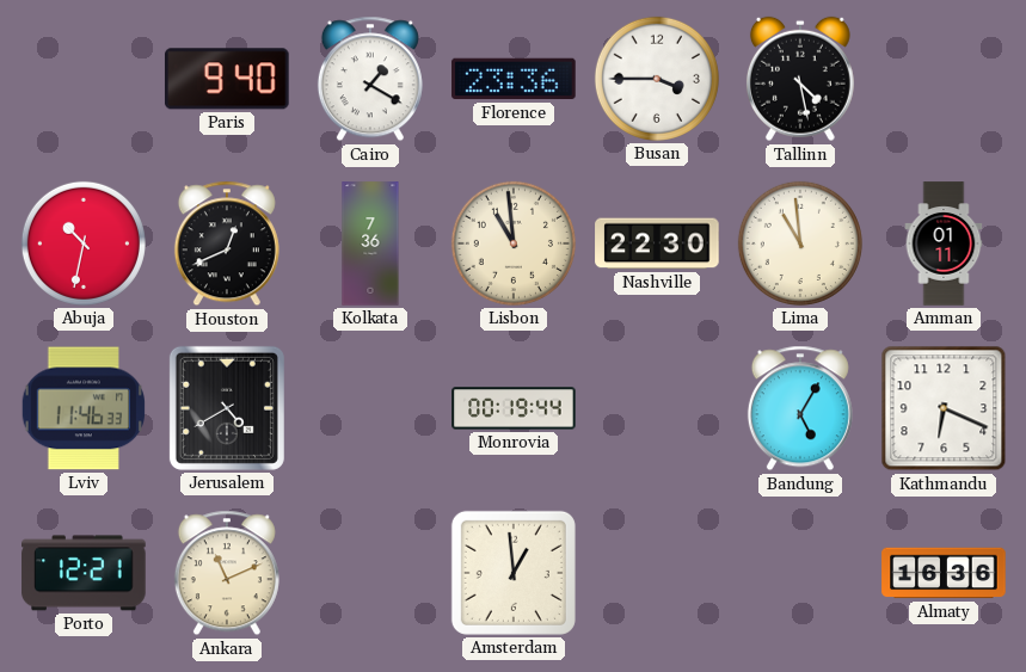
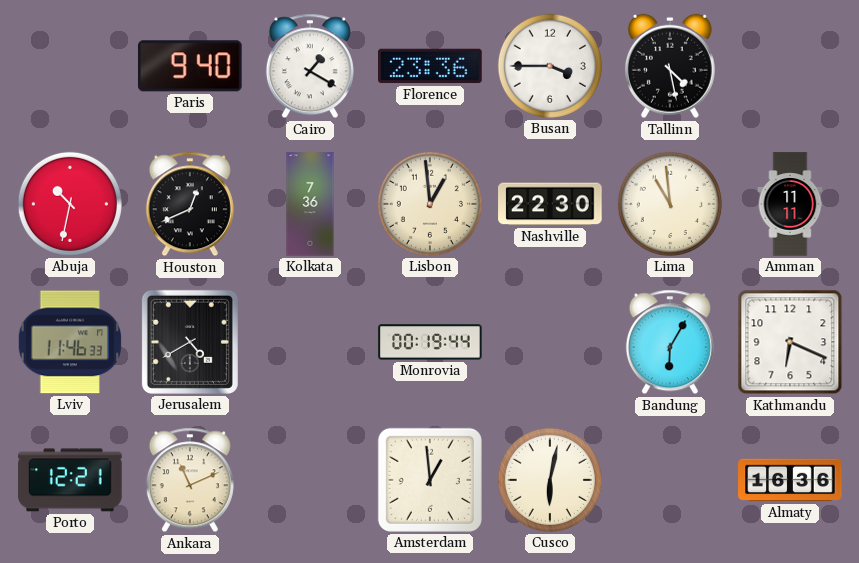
Lisbon: 10:59 -> 12:59 (430, 204)
Amman: 01:11 -> 11:11 (790, 204)
Bandung: 5:05 -> 6:05 (670, 342)
Cusco: none -> 6:02 (550, 480)
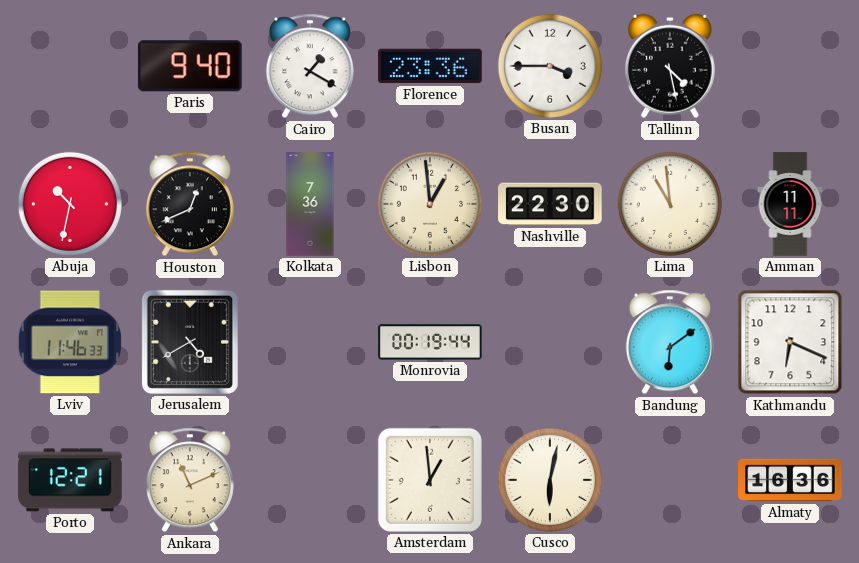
Bandung: 6:05 -> 6:09 (670, 342)
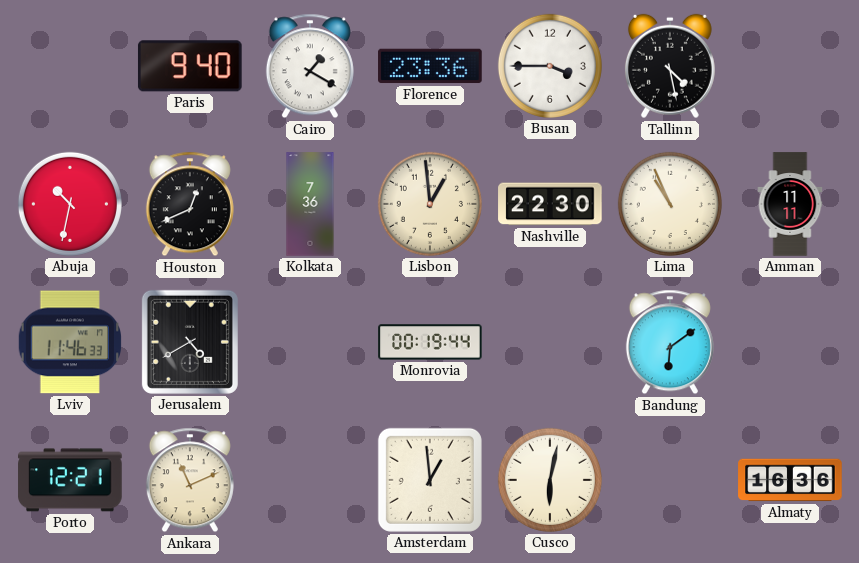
Lima: 10:59 -> 10:56 (670, 204)
Kathmandu: 6:19 -> none (790, 342)
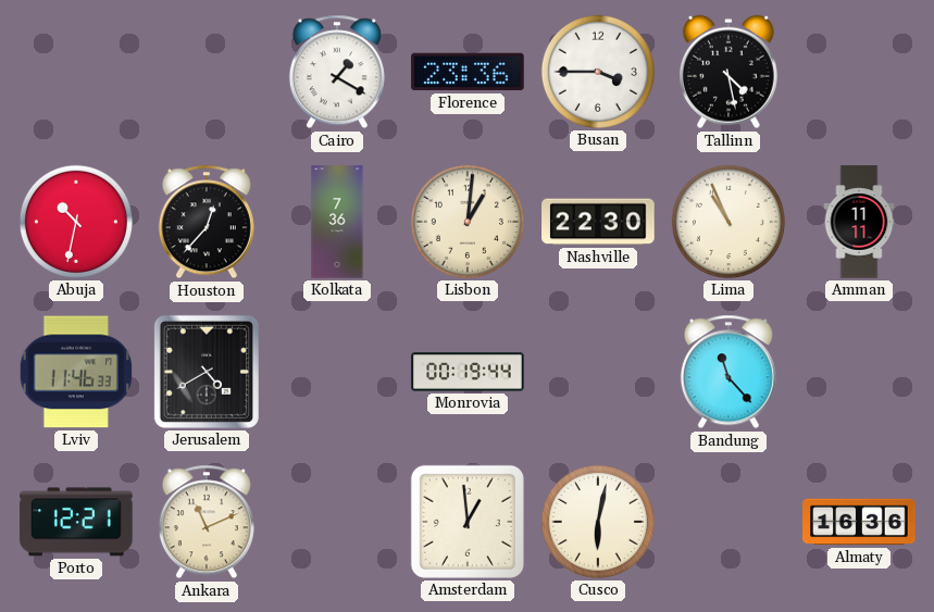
Paris: 9:40 -> none (190, 66)
Houston: 12:41 -> 12:37 (207, 222)
Lisbon: 12:59 -> 1:01 (468, 222)
Bandung: 6:09 -> 11:23 (728, 372)
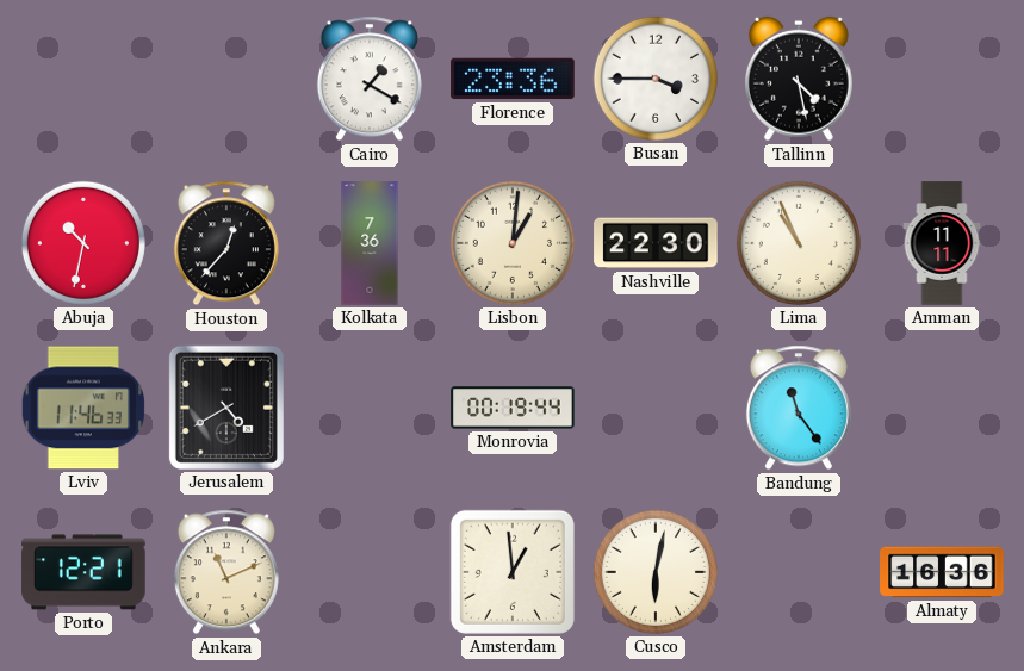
Bandung: 11:23 -> 11:24 (799, 408)
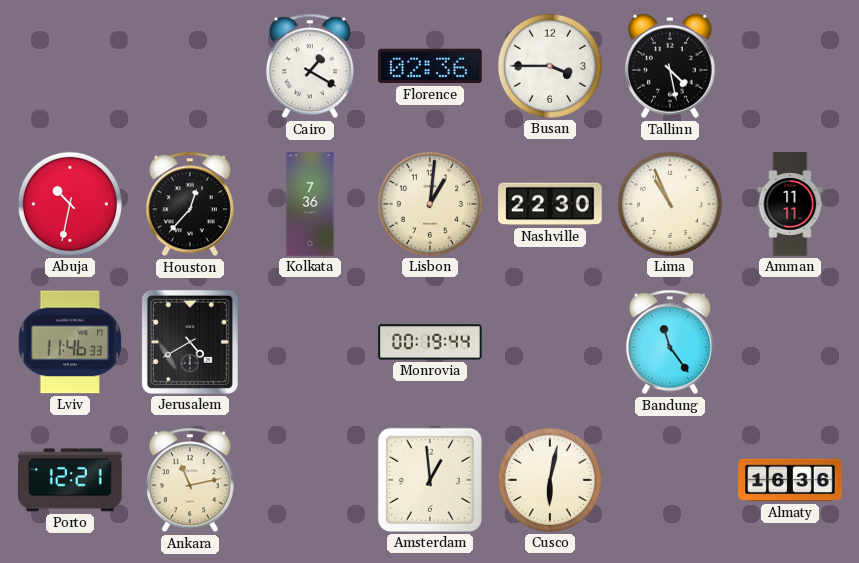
Florence: 23:36 -> 02:36 (430, 66)
Ankara: 11:11 -> 11:13 (190, 480)
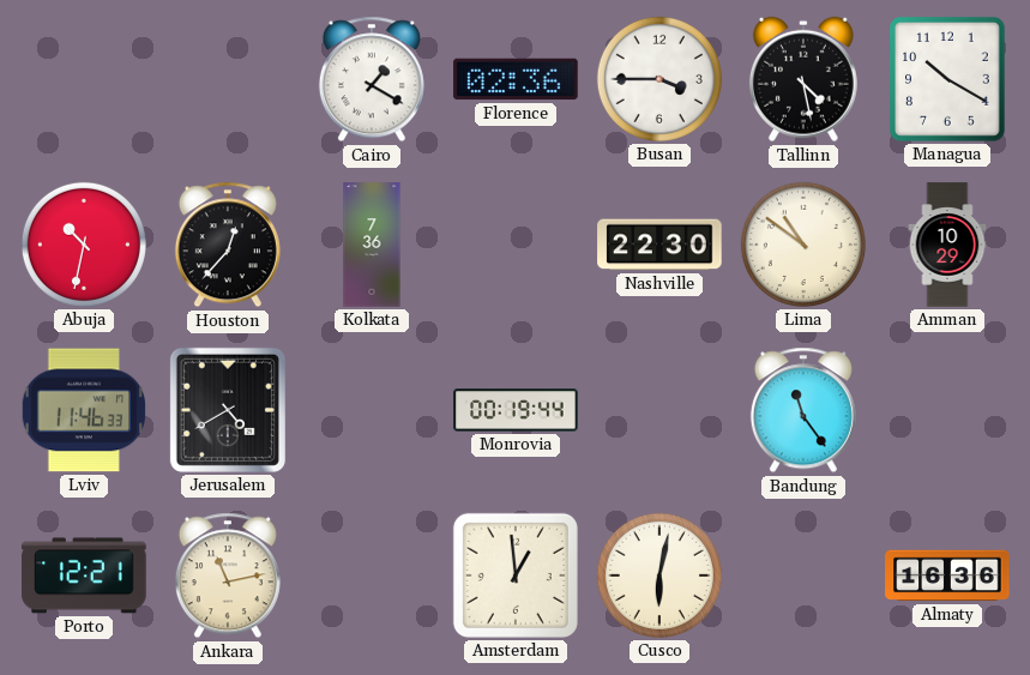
Managua: none -> 10:20 (947, 79)
Lisbon: 1:01 -> none (430, 204)
Lima: 10:56 -> 10:51 (803, 245)
Amman: 11:11 -> 10:29 (947, 245)
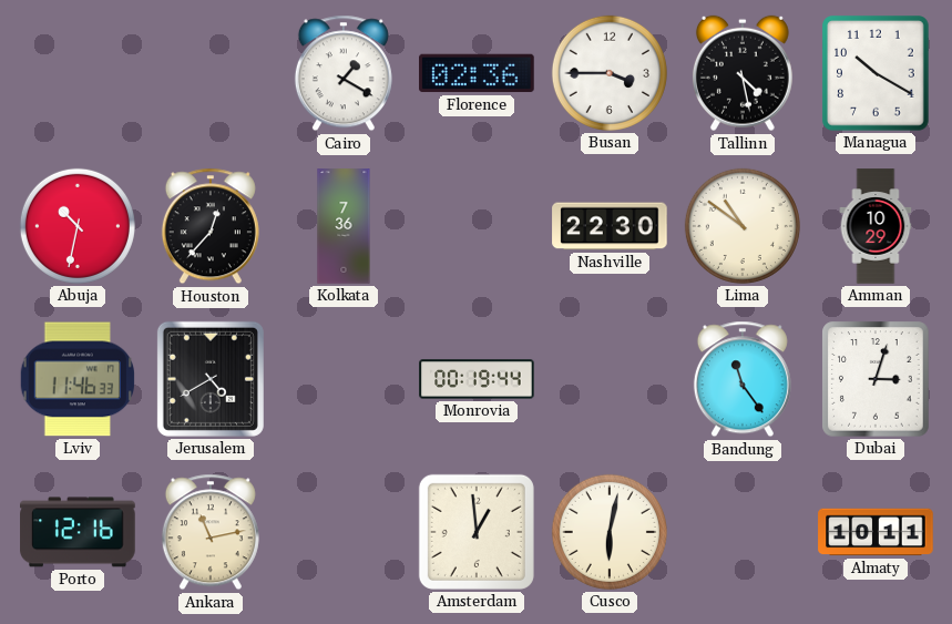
Dubai: none -> 3:03 (876, 379)
Porto: 12:21 -> 12:16 (78, 532)
Almaty: 16:36 -> 10:11 (876, 532)
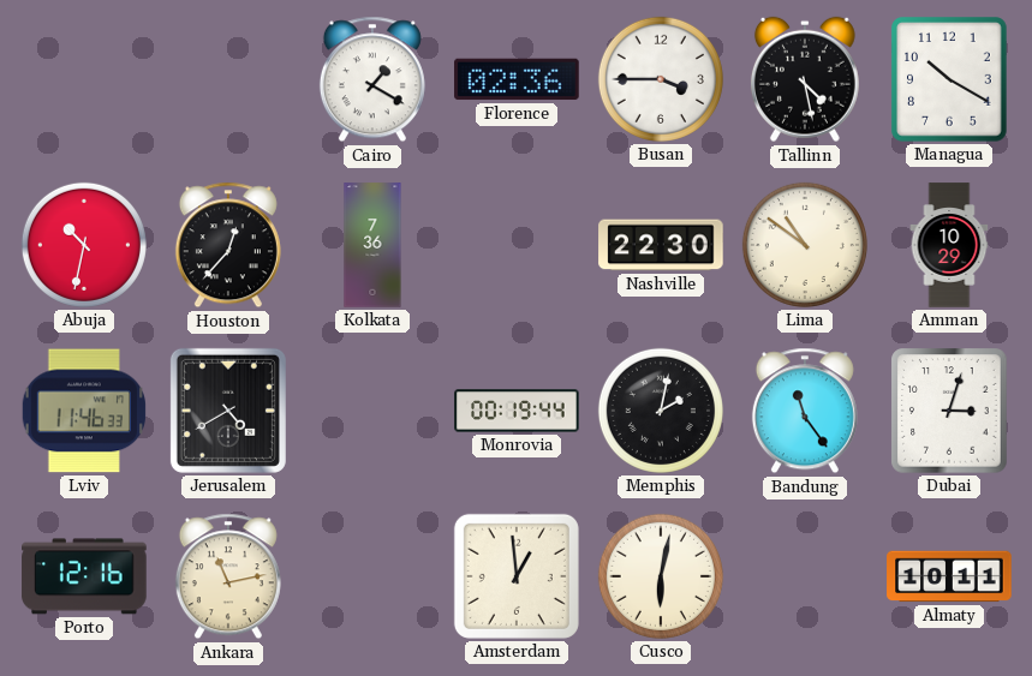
Memphis: none -> 2:02 (661, 411)
